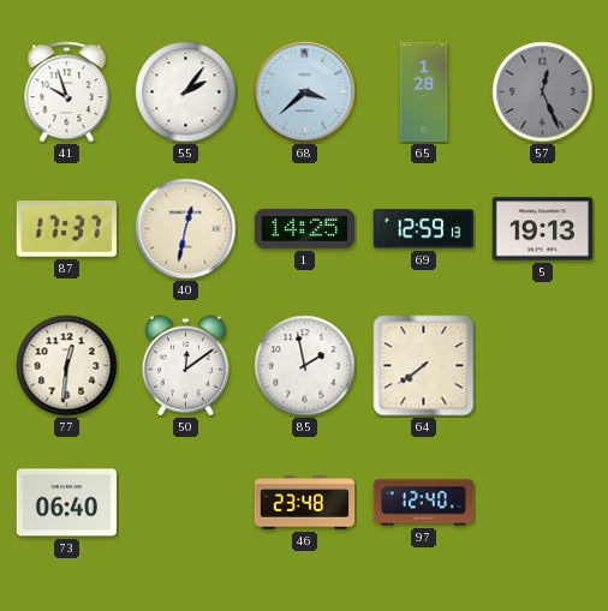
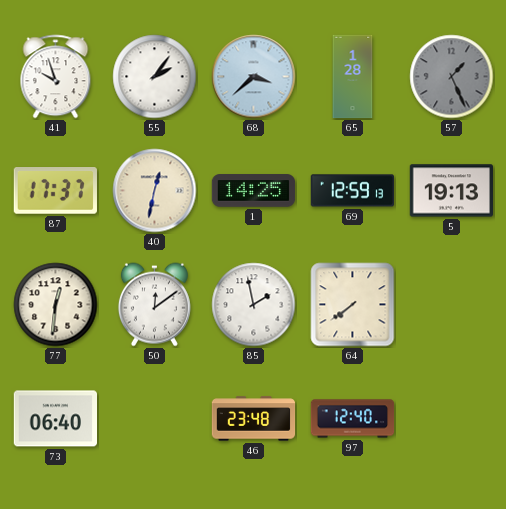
57: 12:26 -> 1:26 (452, 77)
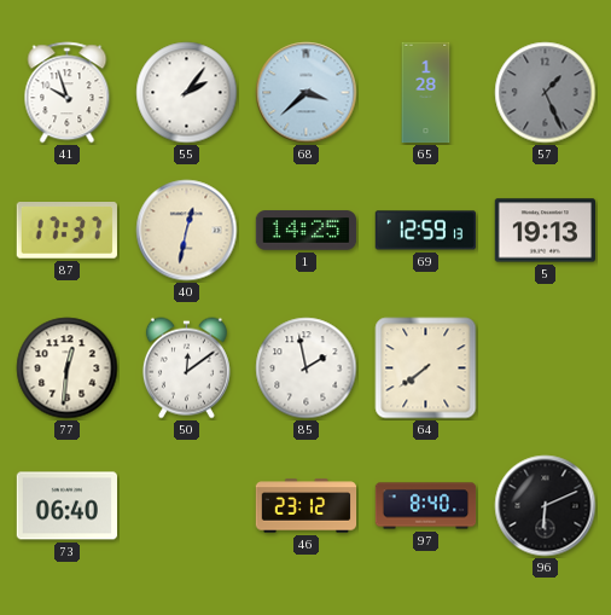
46: 23:48 -> 23:12 (307, 506)
97: 12:40 -> 8:40 (426, 506)
96: none -> 6:11 (546, 506)
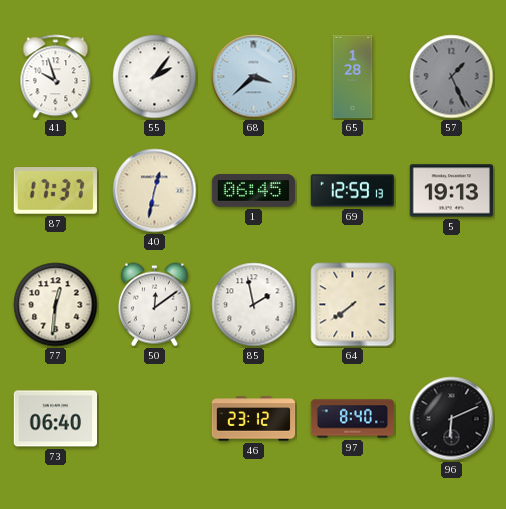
1: 14:25 -> 06:45 (254, 191)
